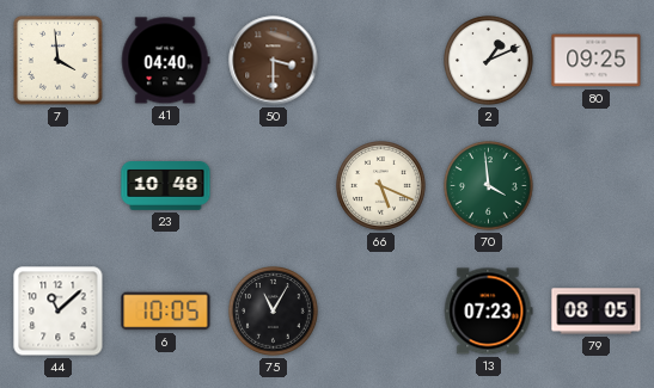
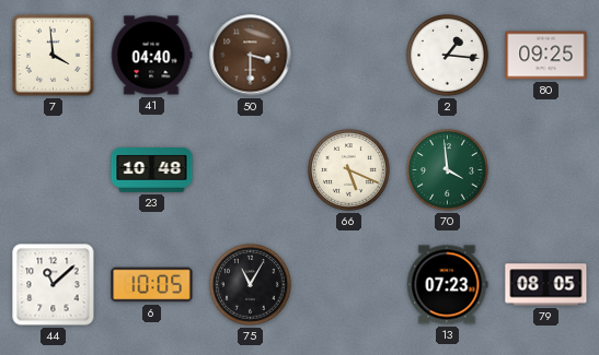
2: 1:11 -> 1:16 (448, 56)
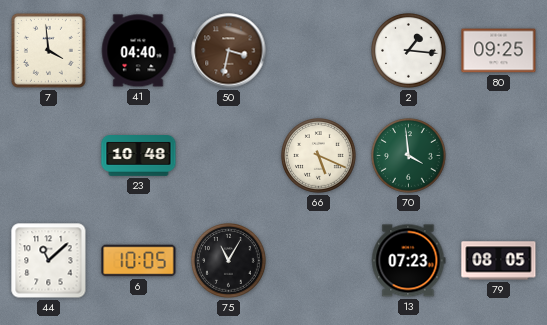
50: 3:30 -> 3:32 (229, 51)
